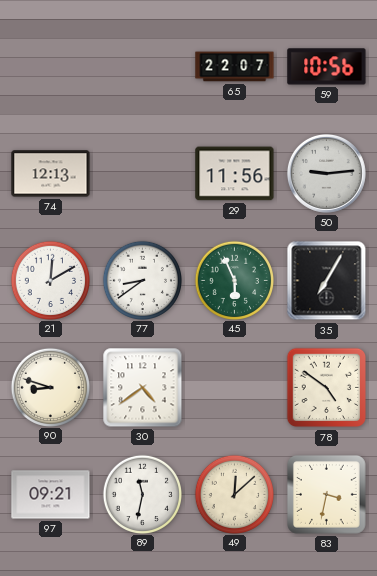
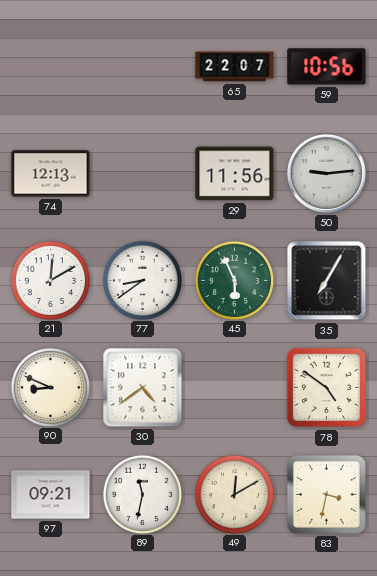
90: 8:48 -> 8:49 (50, 387)
49: 12:08 -> 12:10 (234, 494)
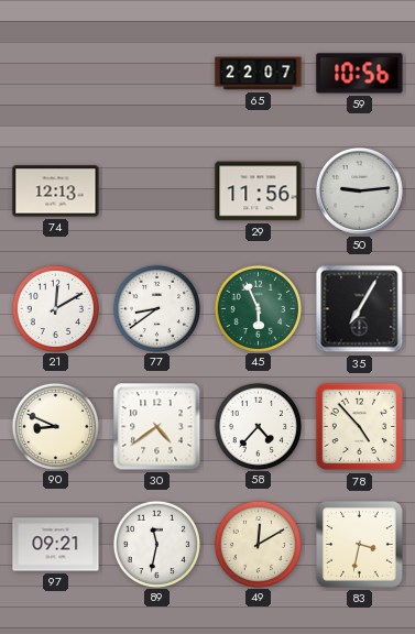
58: none -> 4:37 (258, 426)
78: 4:51 -> 4:53 (360, 427)
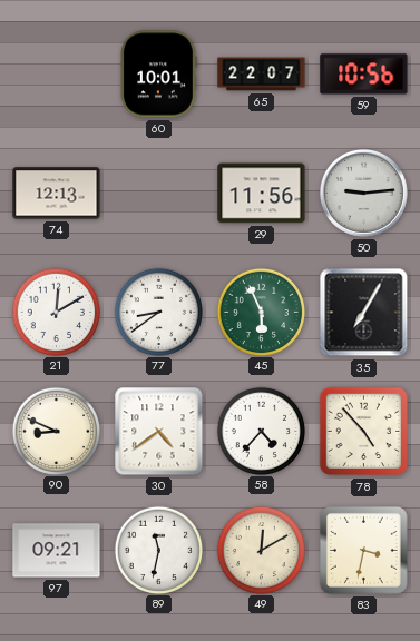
60: none -> 10:01 (158, 75)
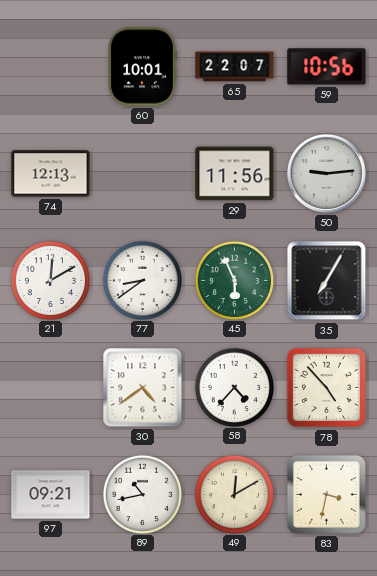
90: 8:49 -> none (56, 431)
89: 11:32 -> 10:43 (142, 494)
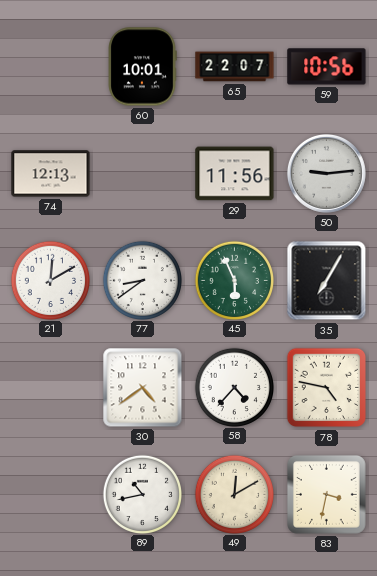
78: 4:53 -> 4:47 (327, 388)
97: 09:21 -> none (51, 495)
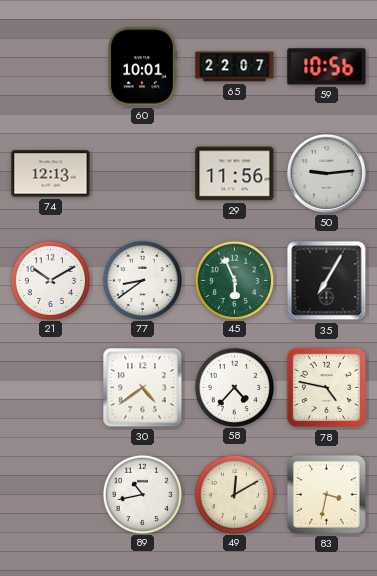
21: 12:10 -> 10:10 (50, 280)
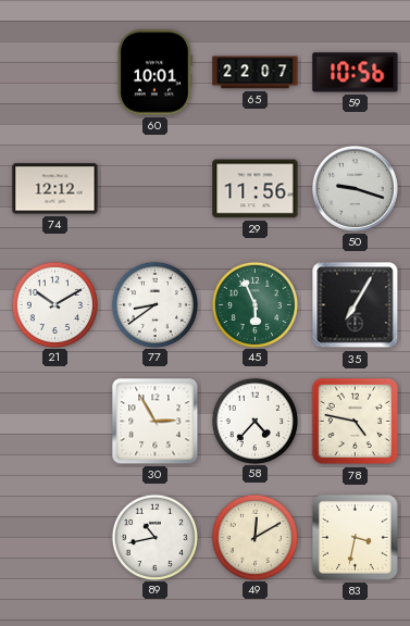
74: 12:13 -> 12:12 (55, 189)
50: 9:14 -> 9:18 (355, 188)
30: 4:39 -> 2:55 (156, 422)
